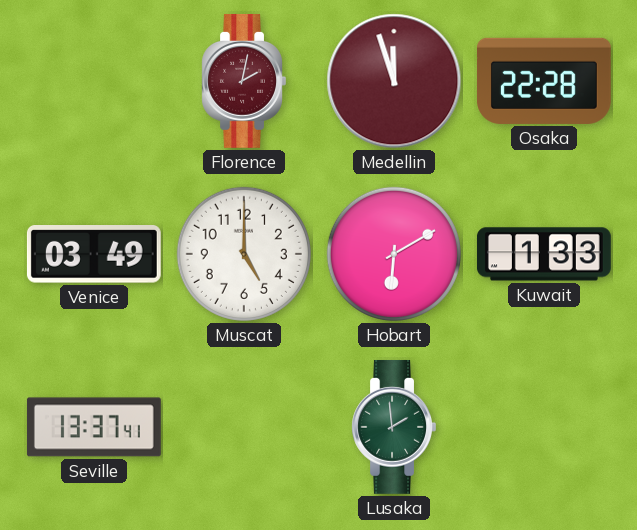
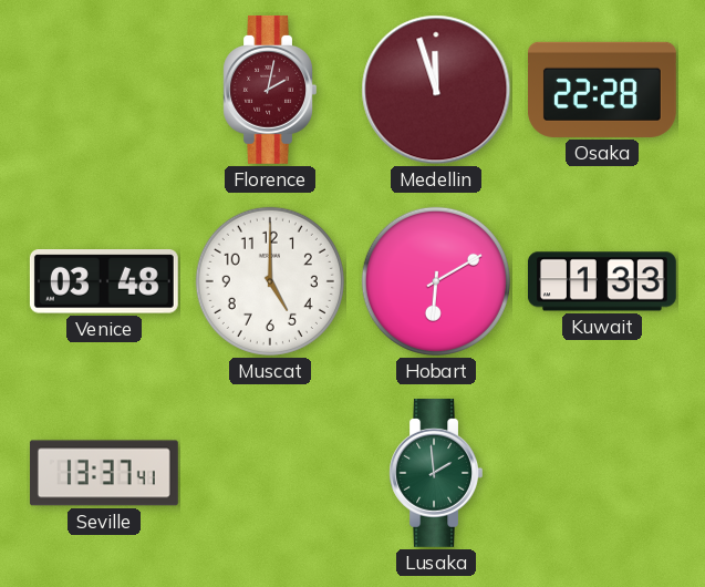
Venice: 03:49 -> 03:48 (104, 282)
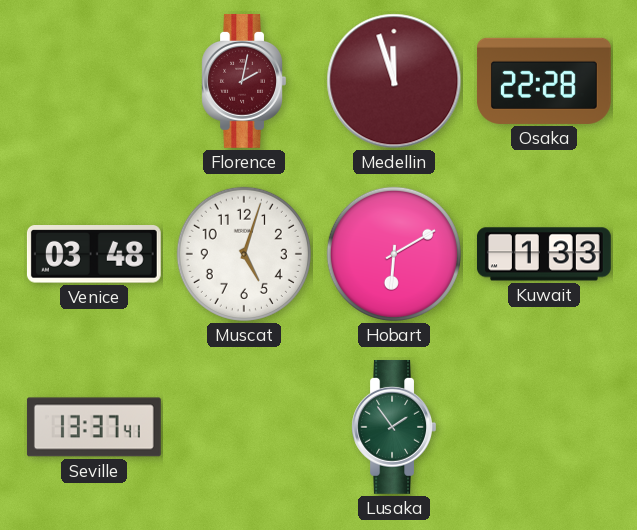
Muscat: 5:00 -> 5:03 (244, 254)
Lusaka: 1:59 -> 1:54 (394, 427)
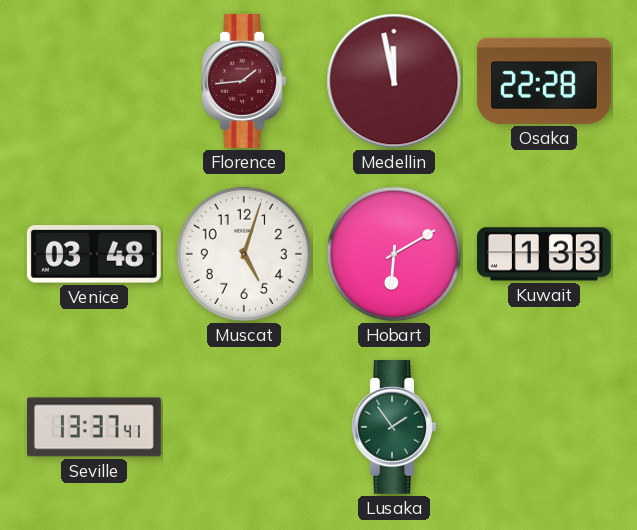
Florence: 2:02 -> 1:44 (244, 81)
Medellin: 11:57 -> 11:58 (394, 81)
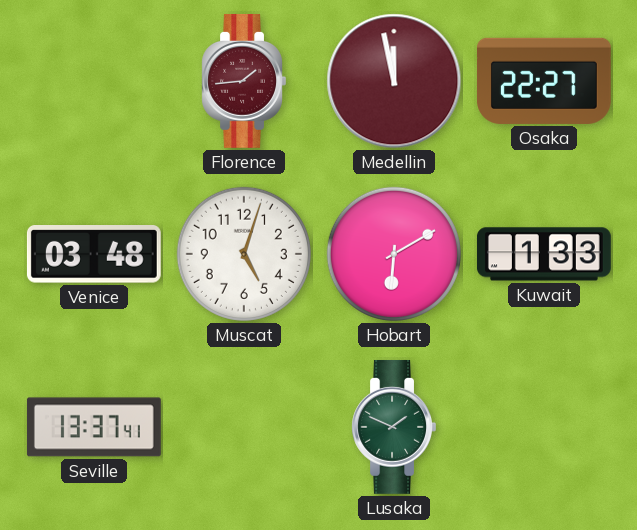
Osaka: 22:28 -> 22:27 (544, 81)
Lusaka: 1:54 -> 1:49 (394, 427)
